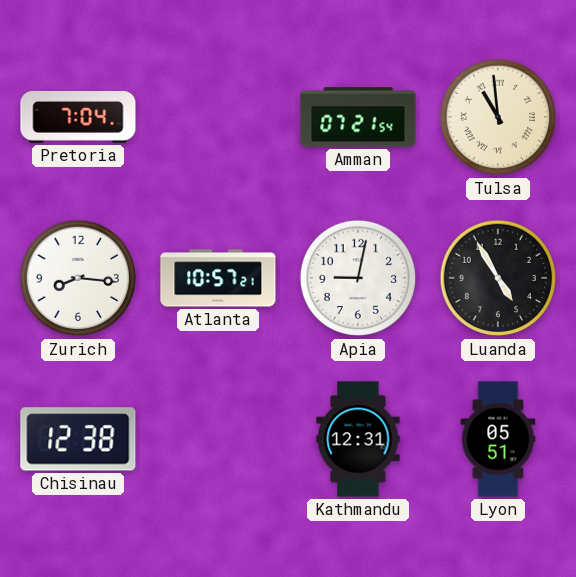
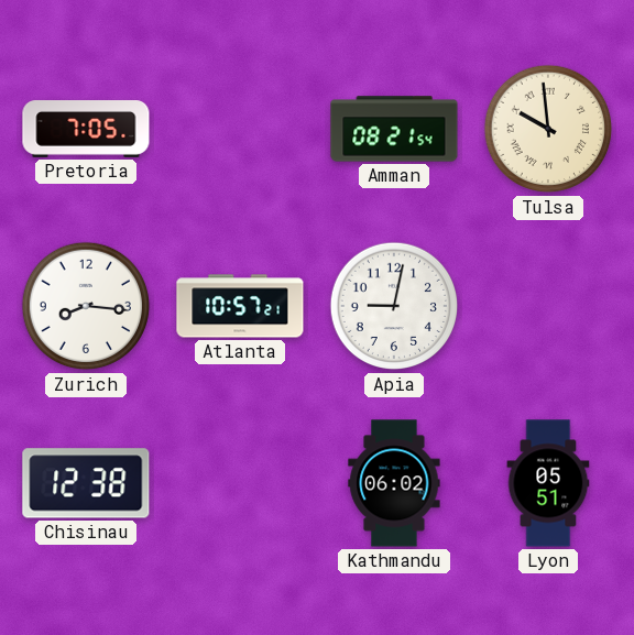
Pretoria: 7:04 -> 7:05 (86, 130)
Amman: 07:21 -> 08:21 (394, 129)
Tulsa: 10:59 -> 9:59 (548, 129)
Luanda: 4:55 -> none (498, 278)
Kathmandu: 12:31 -> 06:02 (394, 483)
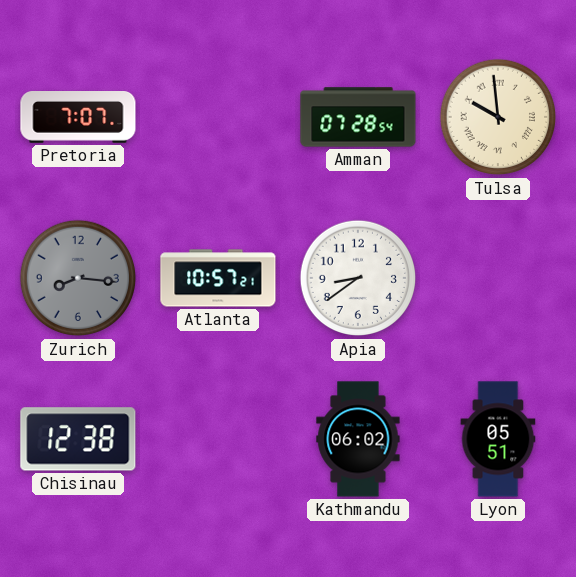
Pretoria: 7:05 -> 7:07 (78, 118)
Amman: 08:21 -> 07:28 (358, 117)
Zurich dial: white -> grey (78, 278)
Apia: 9:02 -> 8:39 (358, 278)
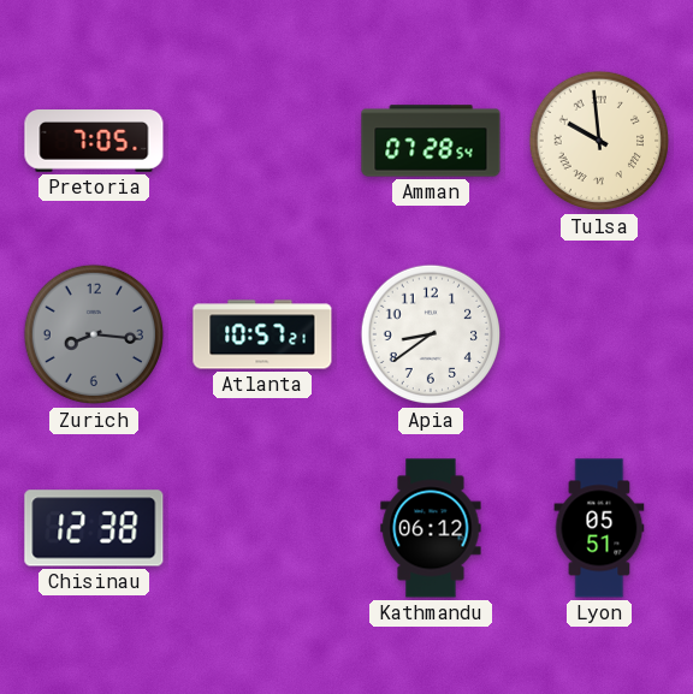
Pretoria: 7:07 -> 7:05 (94, 142)
Kathmandu: 06:02 -> 06:12 (431, 528)
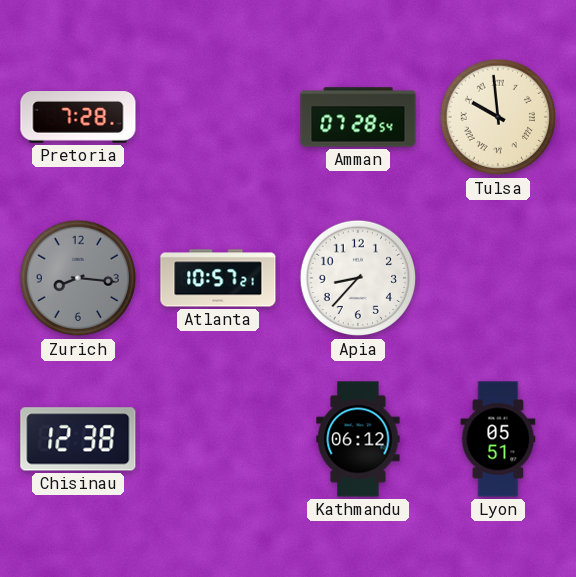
Pretoria: 7:05 -> 7:28 (78, 118)
Apia: 8:39 -> 8:37 (358, 278)
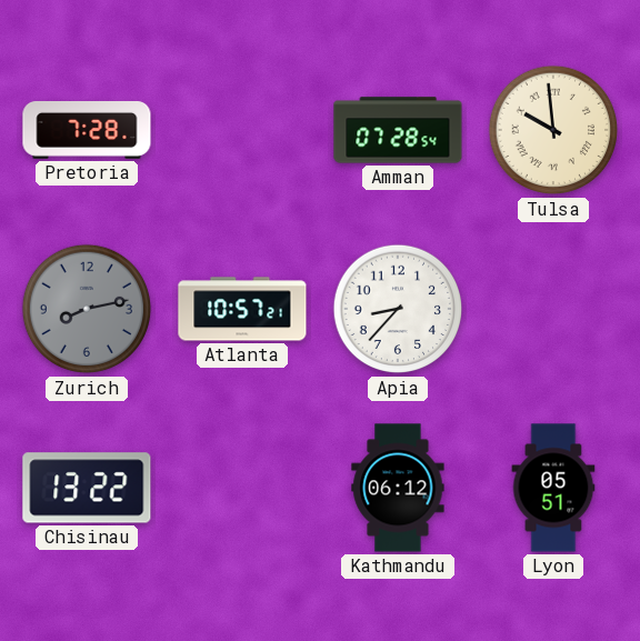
Zurich: 8:16 -> 8:13 (87, 309)
Chisinau: 12:38 -> 13:22 (87, 488)
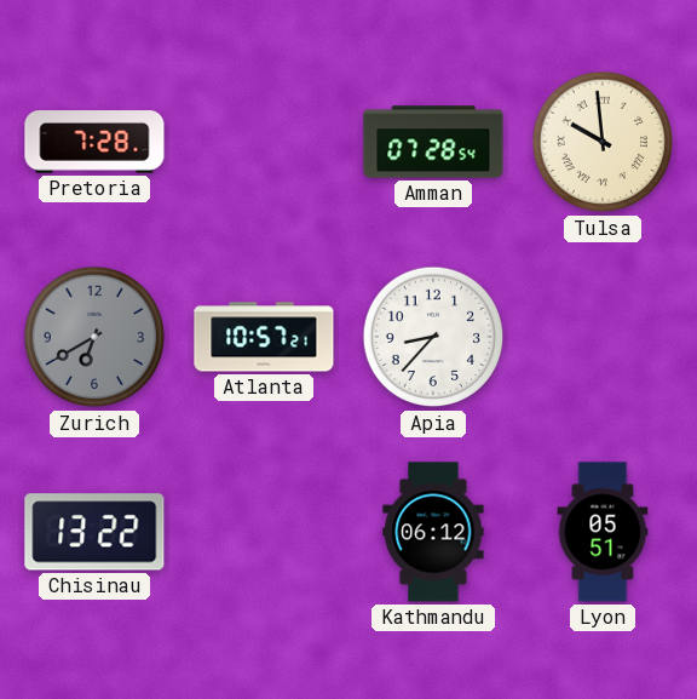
Zurich: 8:13 -> 6:40 (94, 337)
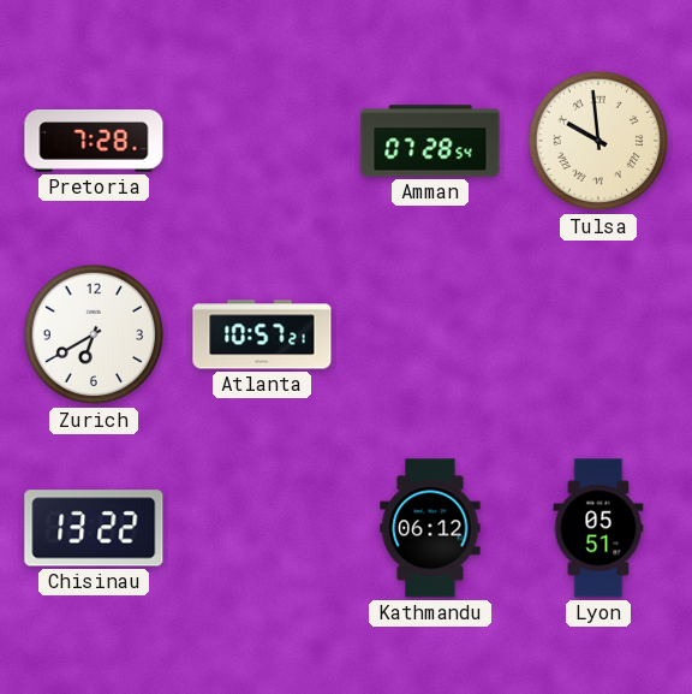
Zurich dial: grey -> white (94, 334)
Apia: 8:37 -> none (433, 337)
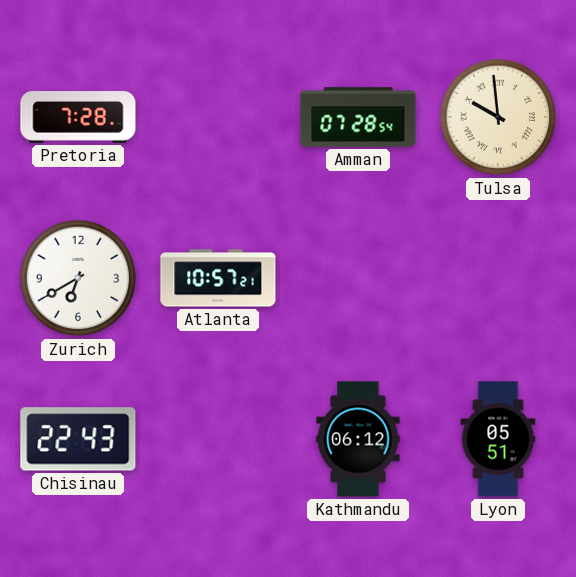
Chisinau: 13:22 -> 22:43 (78, 439)
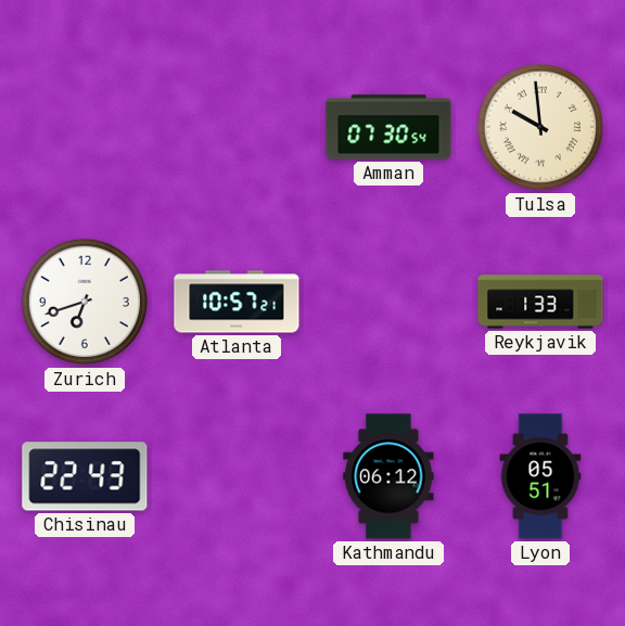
Pretoria: 7:28 -> none (78, 118)
Amman: 07:28 -> 07:30 (388, 127)
Zurich: 6:40 -> 6:42 (85, 302)
Reykjavik: none -> 1:33 (540, 302)
